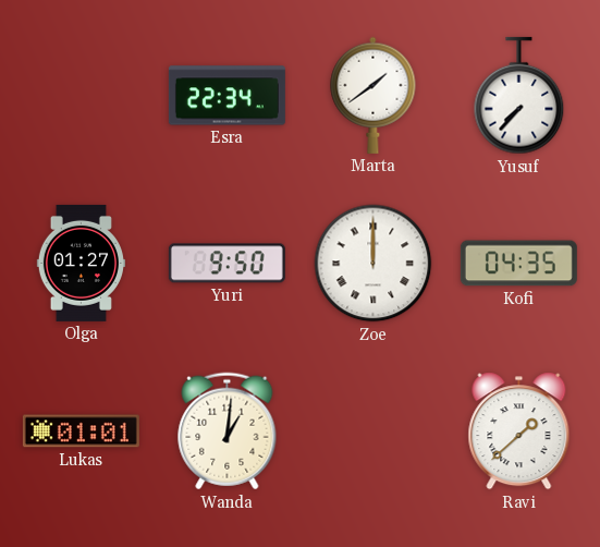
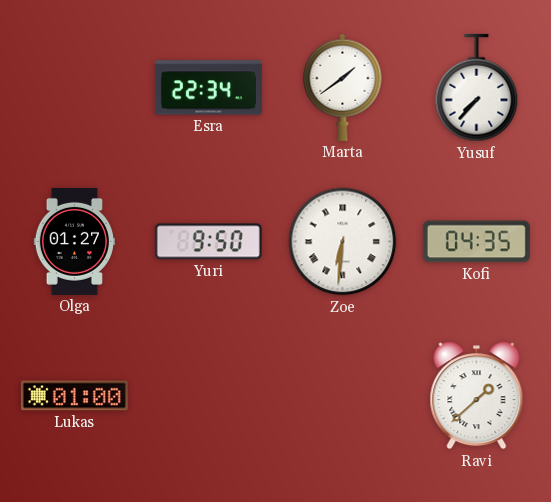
Zoe: 12:00 -> 6:31 (343, 242)
Lukas: 01:01 -> 01:00 (74, 396)
Wanda: 1:01 -> none (228, 431)
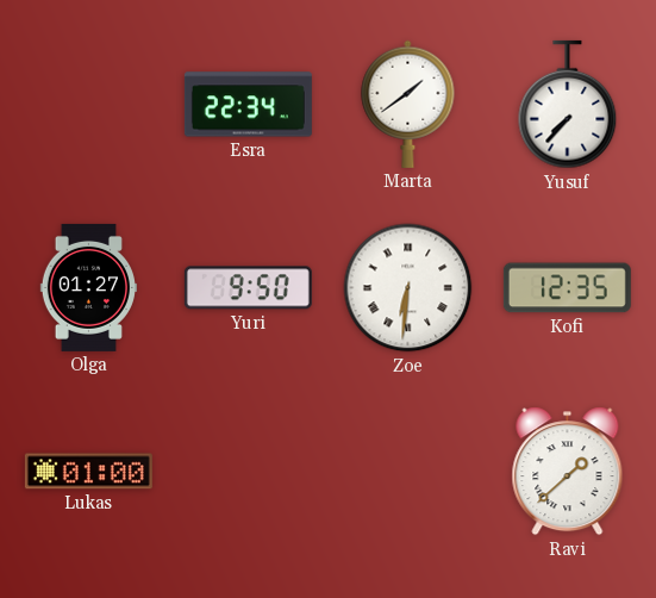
Kofi: 04:35 -> 12:35 (567, 288)
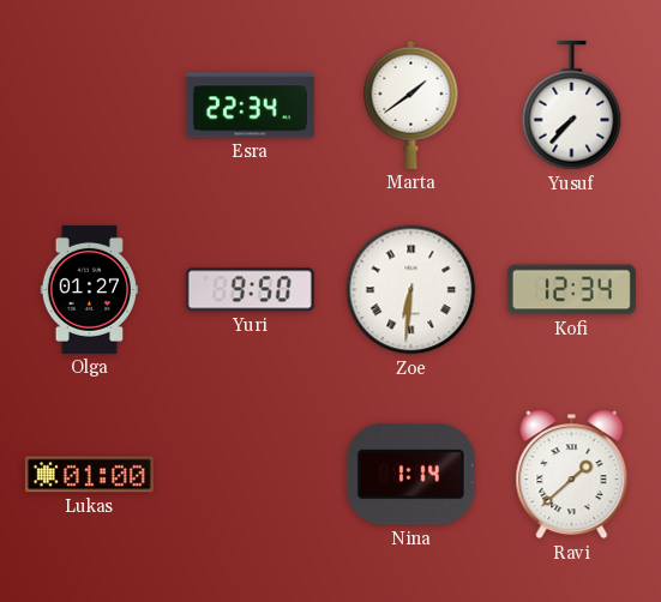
Kofi: 12:35 -> 12:34 (571, 290)
Nina: none -> 1:14 (410, 474)
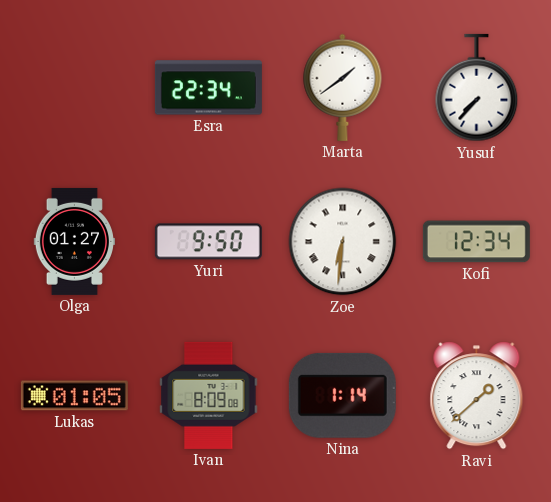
Lukas: 01:00 -> 01:05 (74, 396)
Ivan: none -> 8:09 (209, 395)
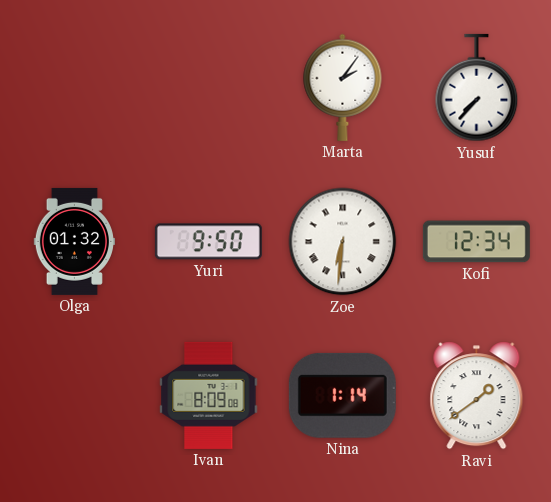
Esra: 22:34 -> none (208, 88)
Marta: 1:39 -> 2:06 (343, 87)
Olga: 01:27 -> 01:32 (74, 241)
Lukas: 01:05 -> none (74, 396)
Ravi: 1:38 -> 1:39 (477, 396)
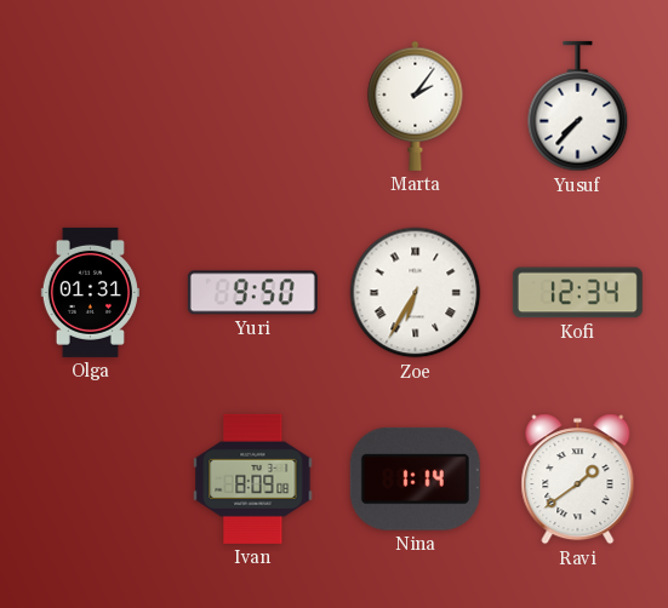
Olga: 01:32 -> 01:31 (90, 292)
Zoe: 6:31 -> 6:35 (416, 293)
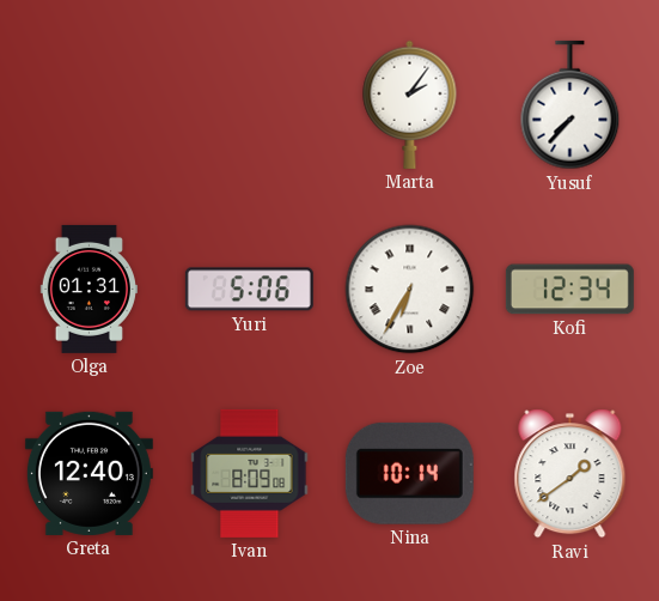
Yuri: 9:50 -> 5:06 (249, 290)
Greta: none -> 12:40 (89, 473)
Nina: 1:14 -> 10:14 (409, 473)
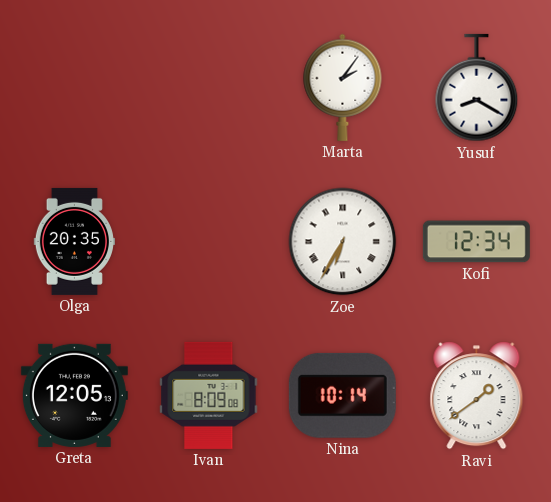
Yusuf: 7:37 -> 8:20 (477, 88)
Olga: 01:31 -> 20:35 (74, 241)
Yuri: 5:06 -> none (249, 290)
Greta: 12:40 -> 12:05 (74, 395)
